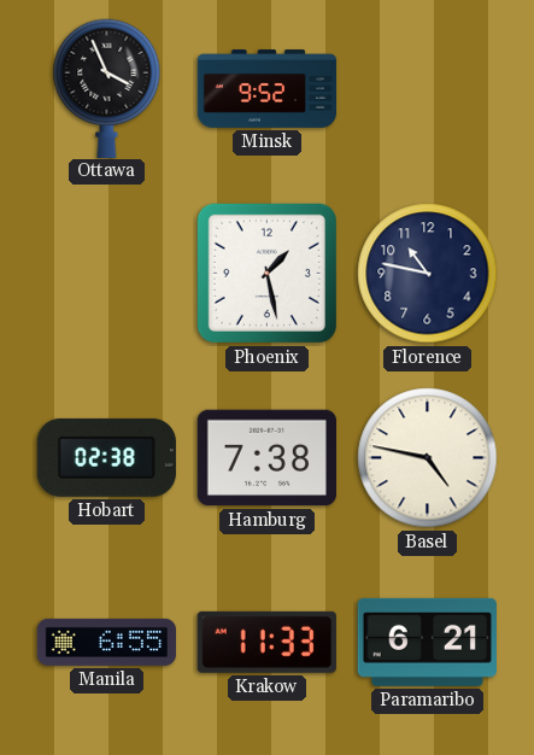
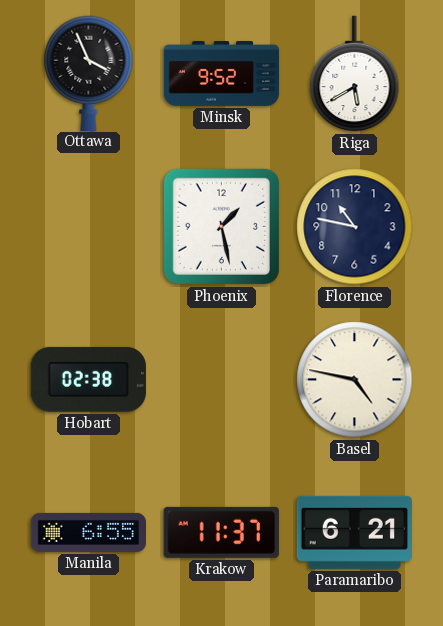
Riga: none -> 5:40 (355, 74)
Hamburg: 7:38 -> none (266, 458)
Krakow: 11:33 -> 11:37 (221, 532)
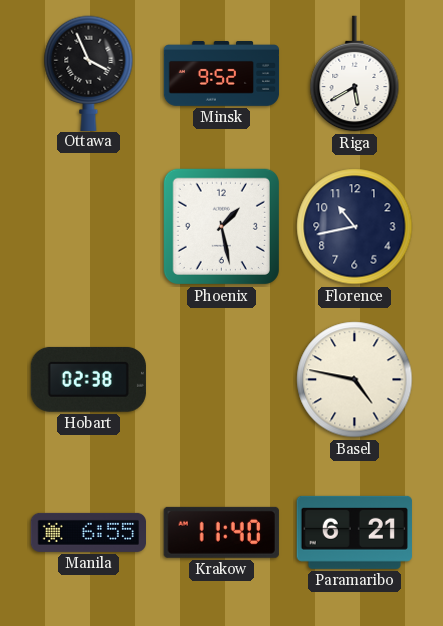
Florence: 10:47 -> 10:43 (355, 227)
Krakow: 11:37 -> 11:40 (221, 532)
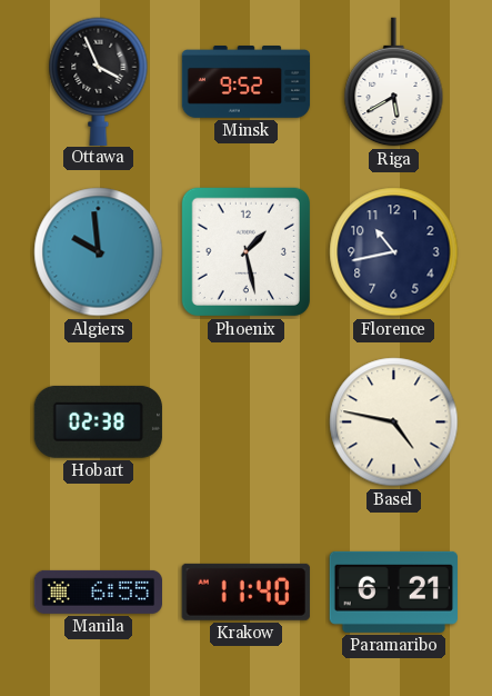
Algiers: none -> 9:59 (99, 252)
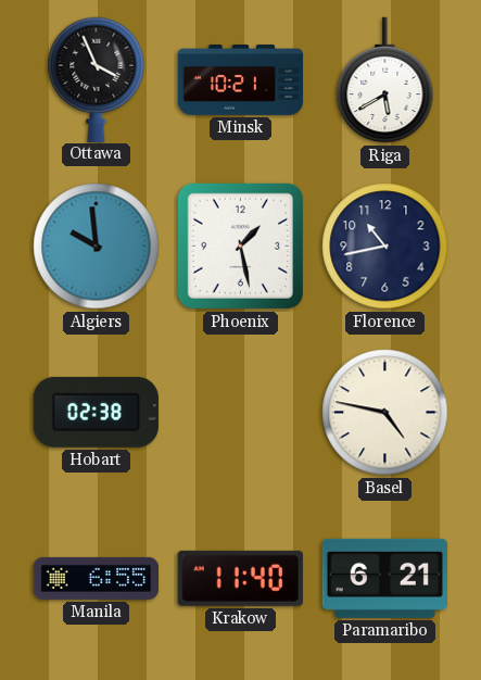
Minsk: 9:52 -> 10:21 (241, 80)
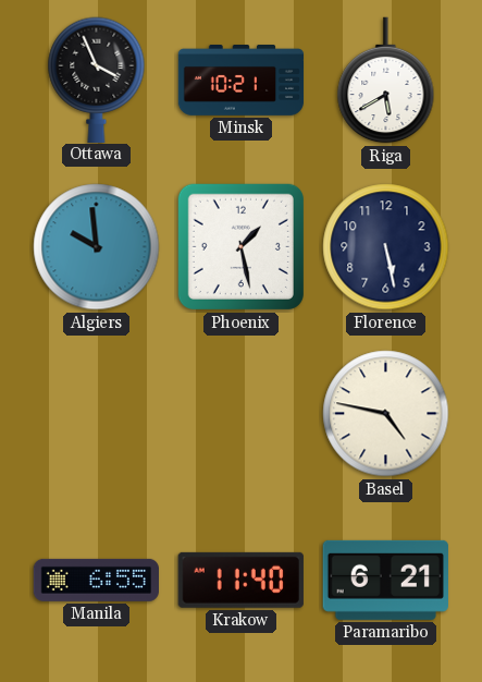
Florence: 10:43 -> 5:28 (386, 247)
Hobart: 02:38 -> none (96, 412)
